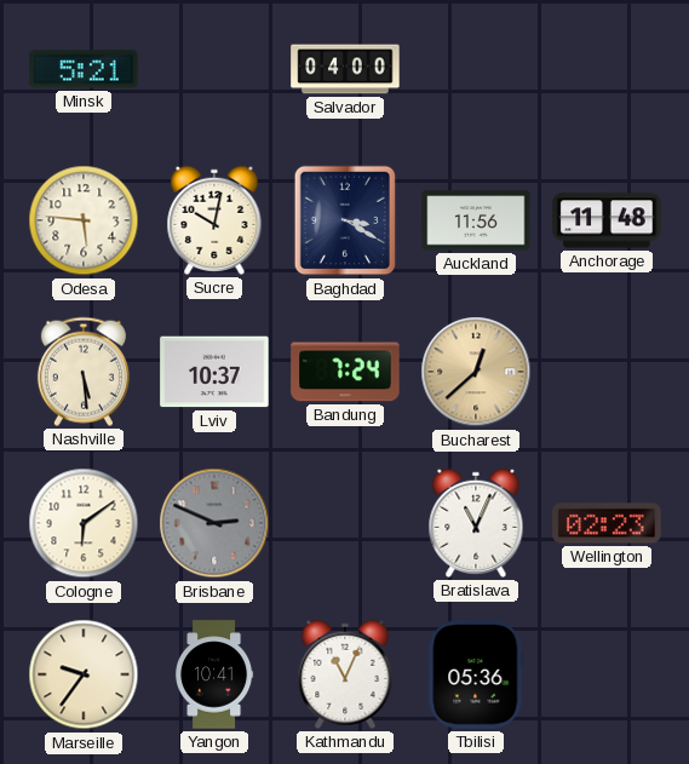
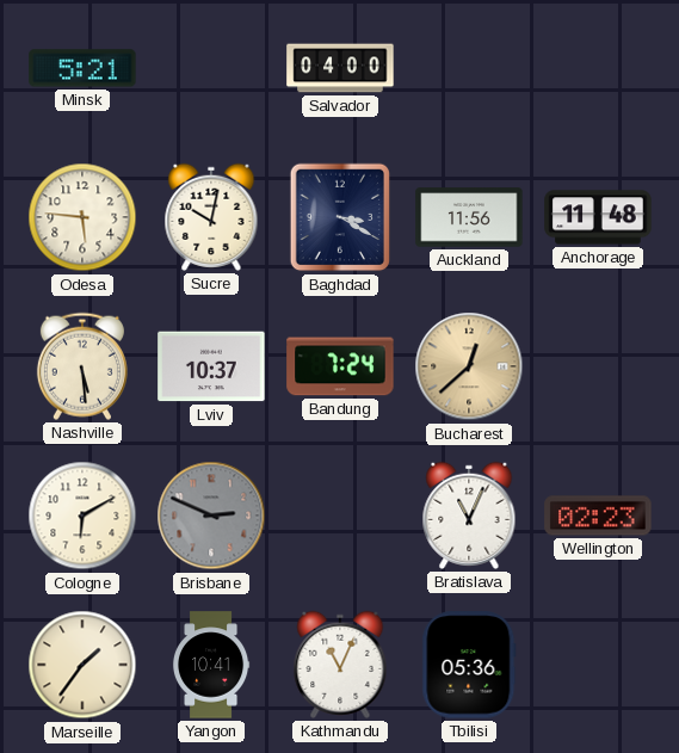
Cologne: 6:09 -> 6:10 (82, 516)
Marseille: 9:36 -> 1:36 (82, 665)
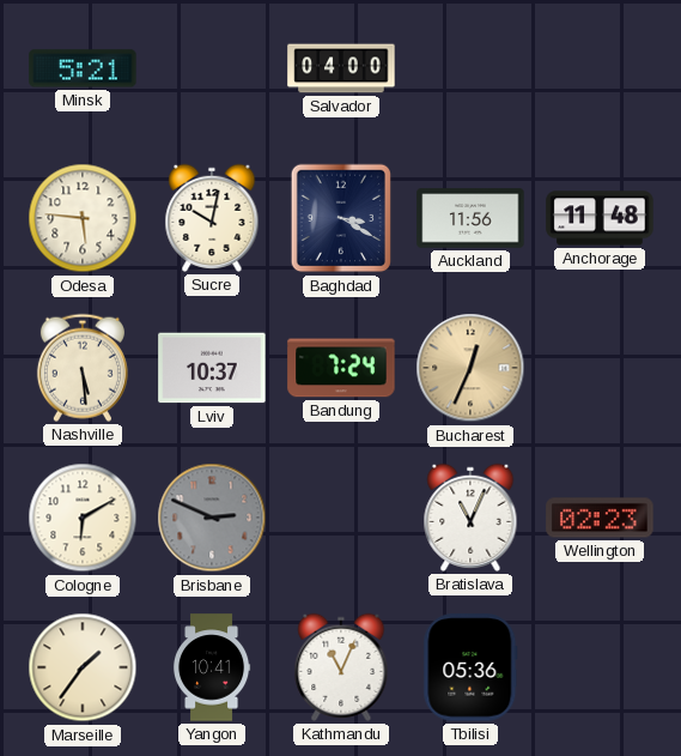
Bucharest: 12:38 -> 12:34 (470, 368)
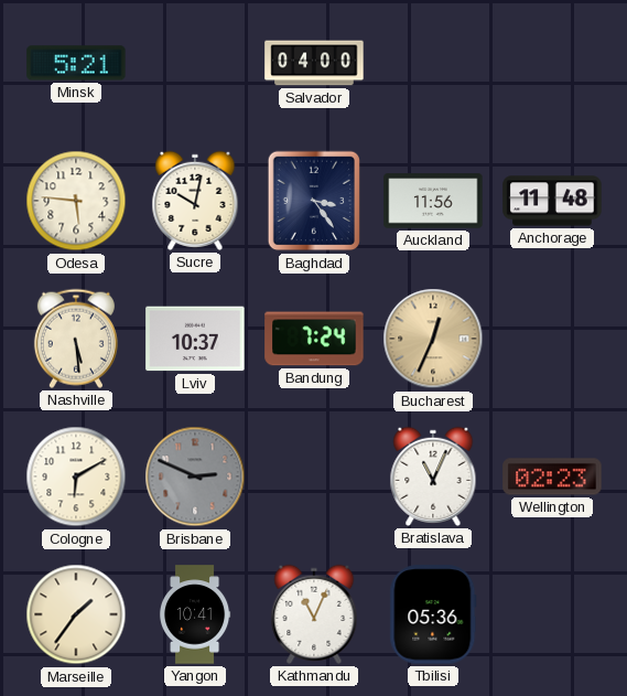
Baghdad: 3:20 -> 3:24 (314, 201)
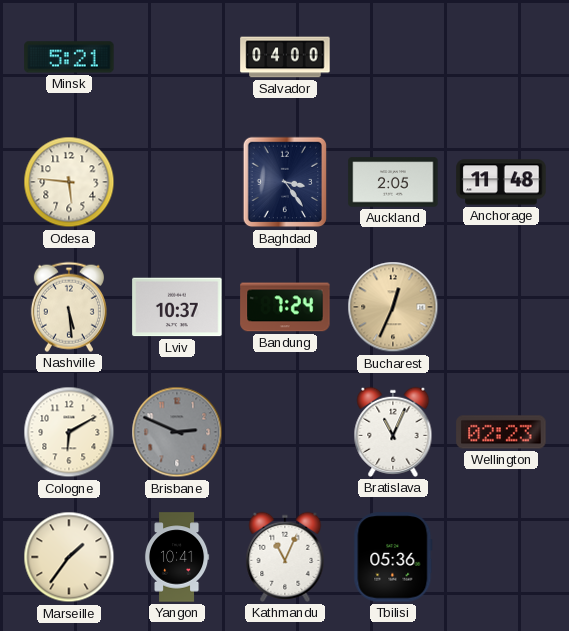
Sucre: 10:02 -> none (195, 201)
Auckland: 11:56 -> 2:05 (393, 182)
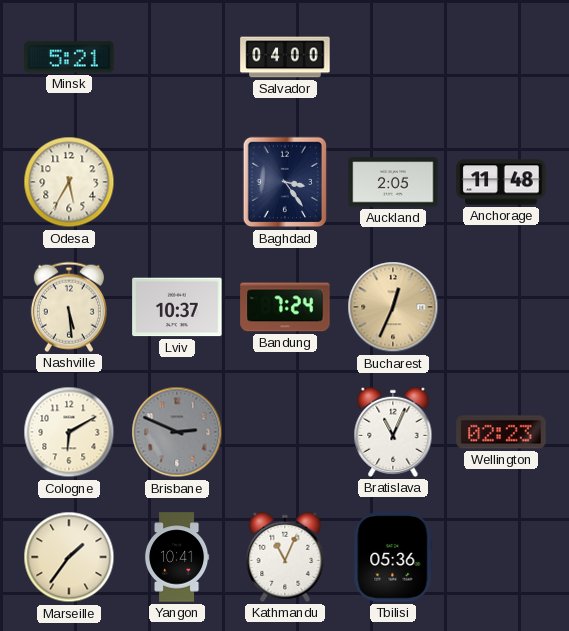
Odesa: 5:46 -> 5:35 (69, 182)
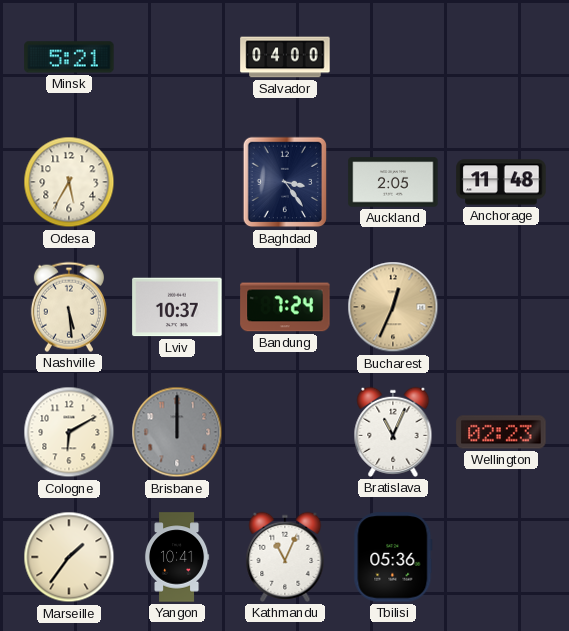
Brisbane: 2:49 -> 12:00 (177, 432)
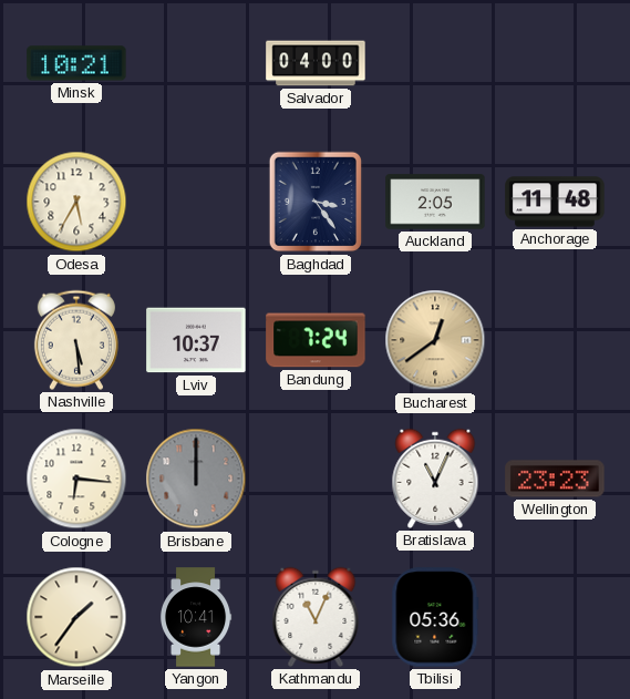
Minsk: 5:21 -> 10:21 (76, 63)
Bucharest: 12:34 -> 12:39 (435, 340)
Cologne: 6:10 -> 6:16 (76, 479)
Wellington: 02:23 -> 23:23 (555, 479)
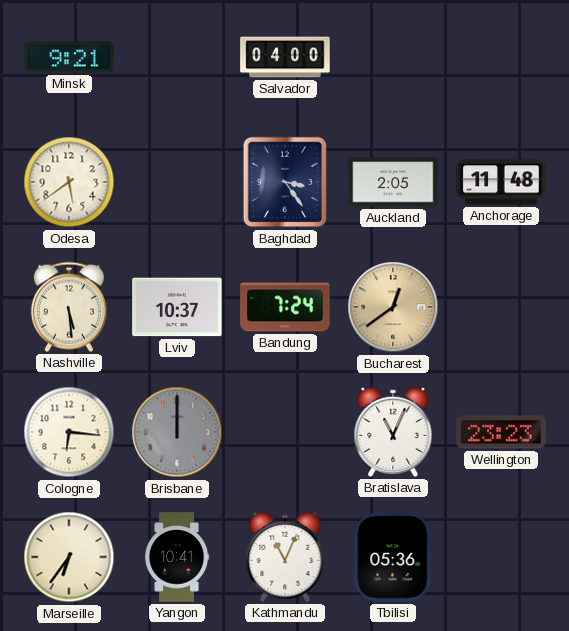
Minsk: 10:21 -> 9:21 (69, 57)
Odesa: 5:35 -> 5:39 (69, 182)
Marseille: 1:36 -> 6:36 (69, 557)
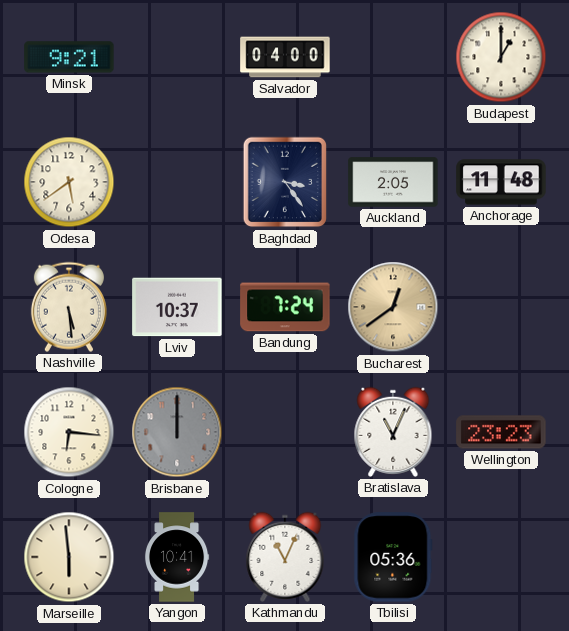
Budapest: none -> 1:00 (501, 57)
Marseille: 6:36 -> 5:59 (69, 557)
